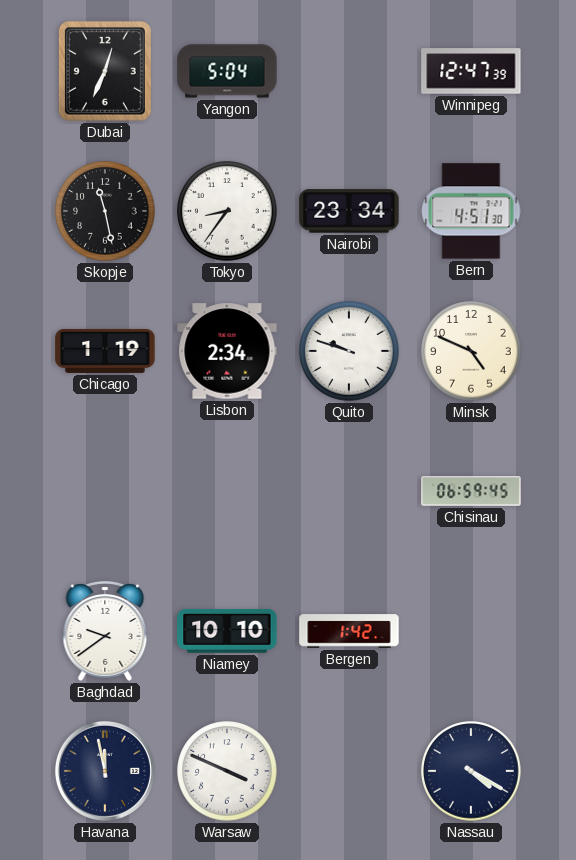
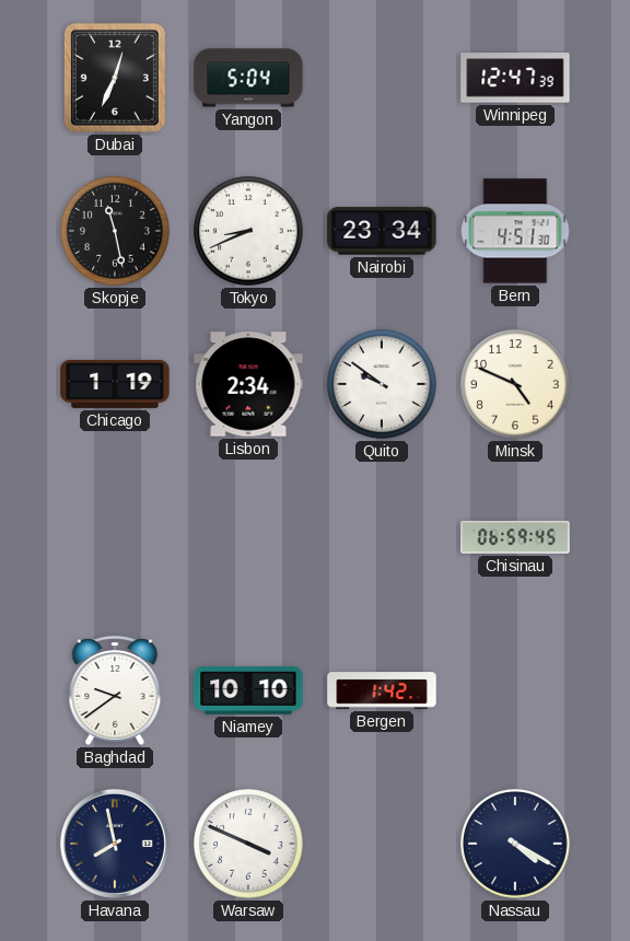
Tokyo: 8:36 -> 8:41 (248, 231)
Quito: 9:48 -> 9:51 (382, 384)
Havana: 11:58 -> 7:58 (115, 844)
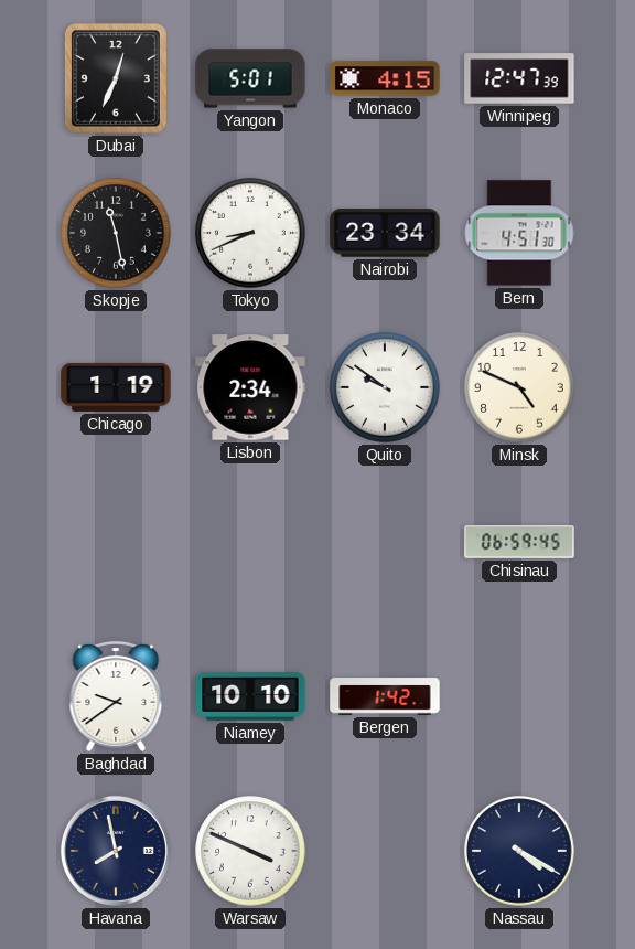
Yangon: 5:04 -> 5:01 (250, 78)
Monaco: none -> 4:15 (385, 78)
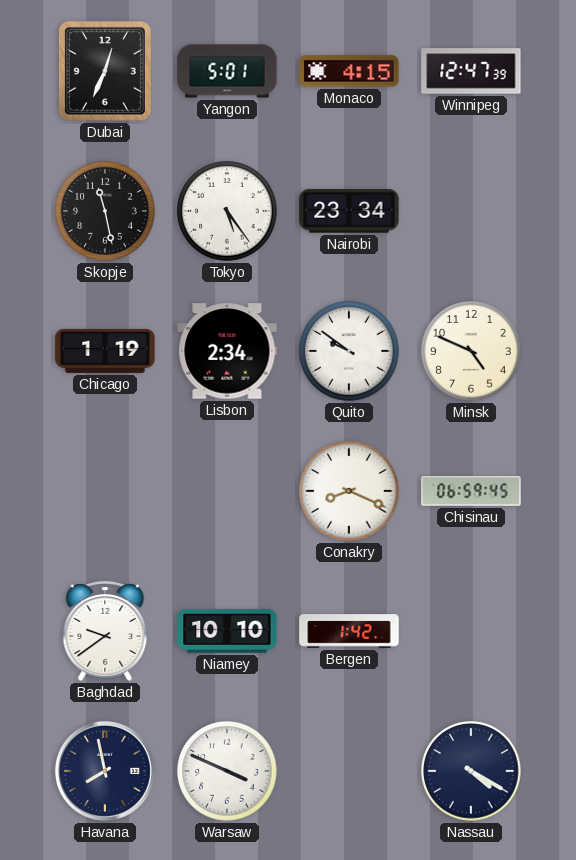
Tokyo: 8:41 -> 5:24 (227, 211)
Bern: 4:51 -> none (519, 233)
Conakry: none -> 8:19 (349, 491)
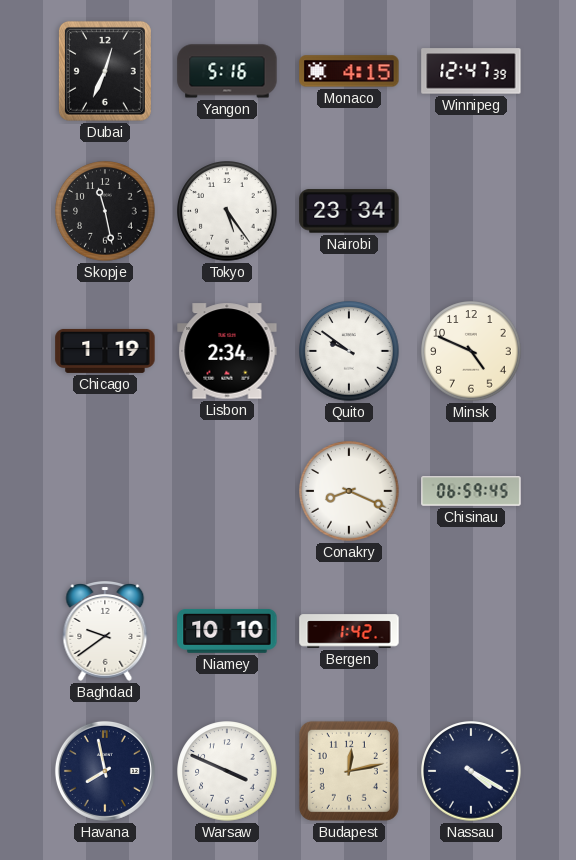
Yangon: 5:01 -> 5:16 (227, 71)
Budapest: none -> 12:13 (349, 771)
